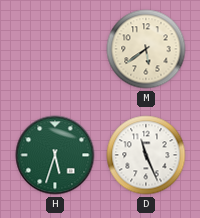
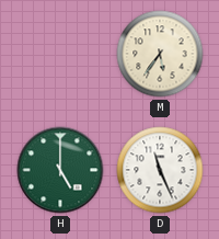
M: 5:39 -> 5:36 (160, 54)
H: 5:33 -> 5:00 (60, 170)
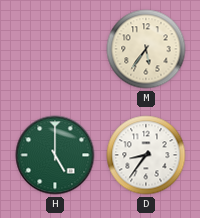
D: 11:26 -> 8:36 (146, 155)
